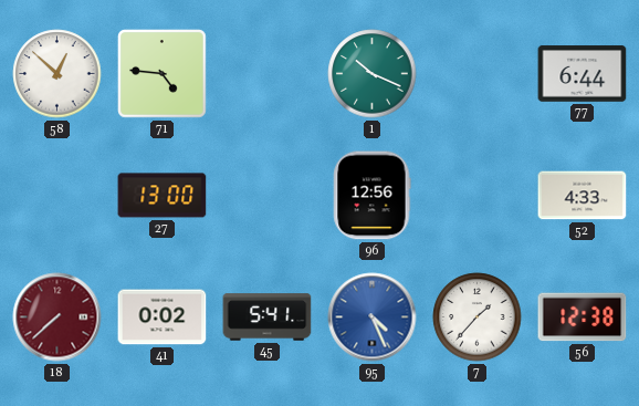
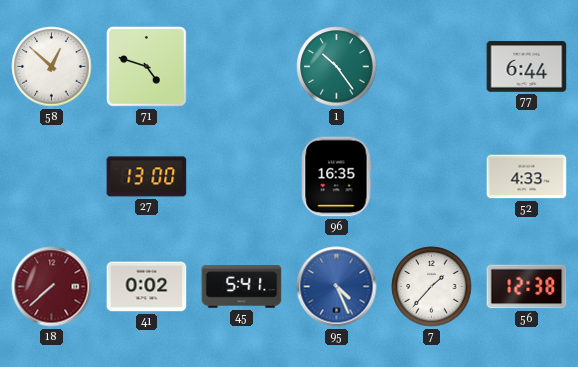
71: 4:46 -> 4:48 (147, 67)
1: 10:19 -> 10:24 (337, 67)
96: 12:56 -> 16:35 (337, 177)
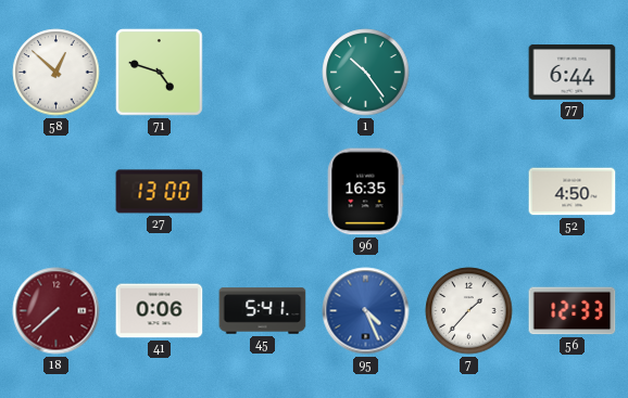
52: 4:33 -> 4:50 (573, 192)
41: 0:02 -> 0:06 (160, 311)
56: 12:38 -> 12:33 (573, 311)
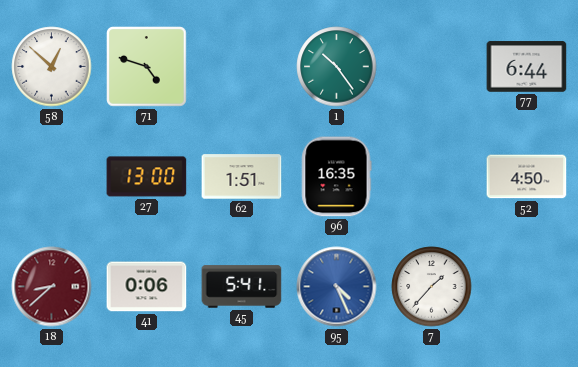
62: none -> 1:51 (242, 177)
18: 7:38 -> 8:38 (52, 287)
56: 12:33 -> none (573, 311)
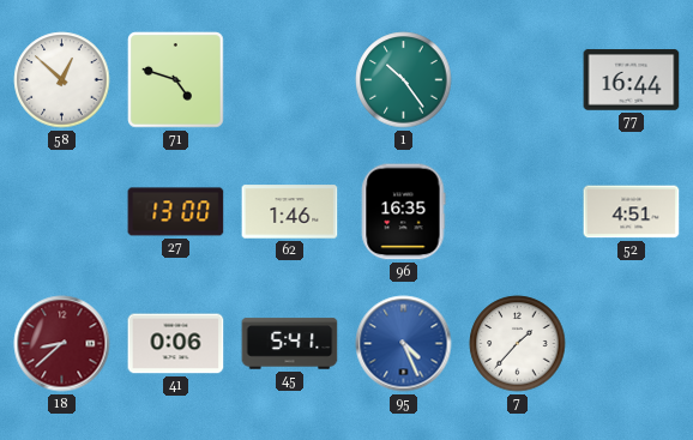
77: 6:44 -> 16:44 (632, 80)
62: 1:51 -> 1:46 (290, 212)
52: 4:50 -> 4:51 (632, 212)
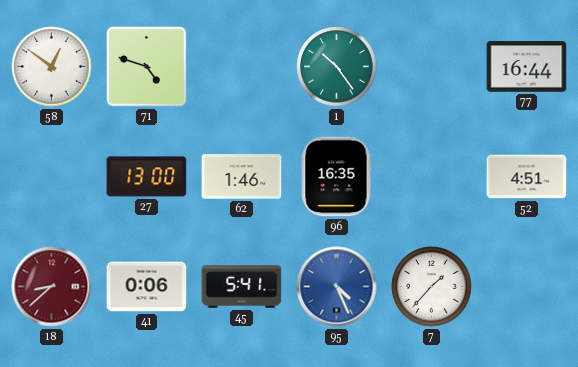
58: 12:52 -> 12:51 (52, 67)
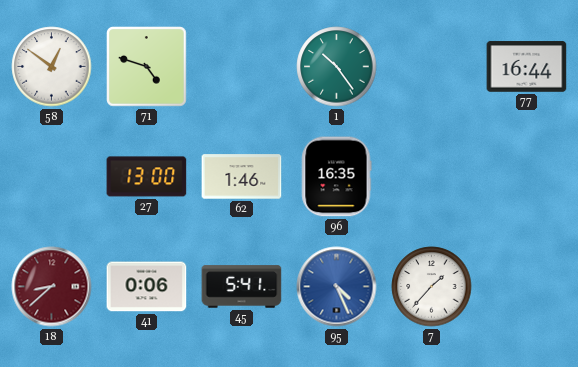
52: 4:51 -> none (527, 177)
